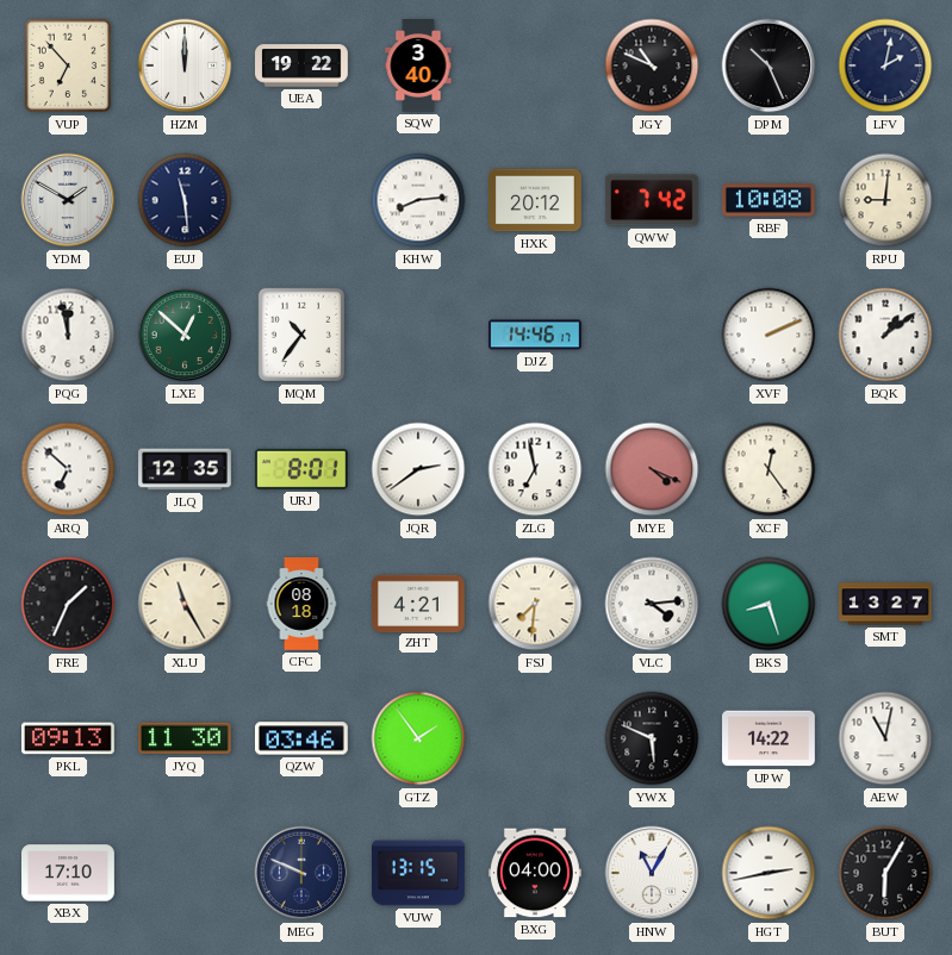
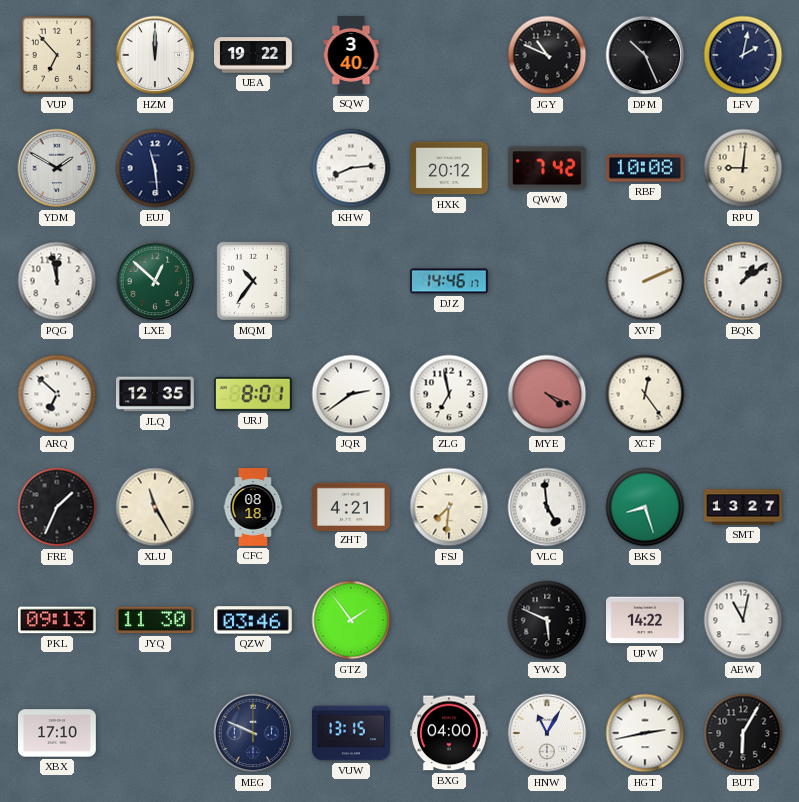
VLC: 4:14 -> 4:59 (547, 507)
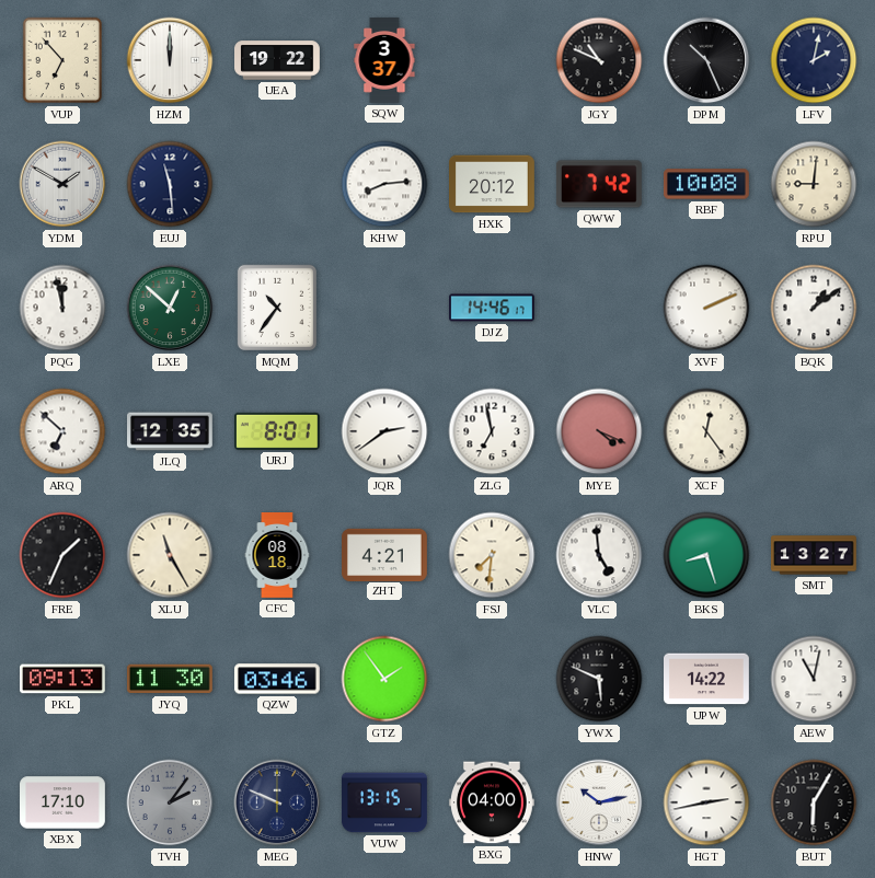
SQW: 3:40 -> 3:37 (384, 61)
TVH: none -> 2:06 (170, 802)
HNW: 11:05 -> 10:13 (599, 802)
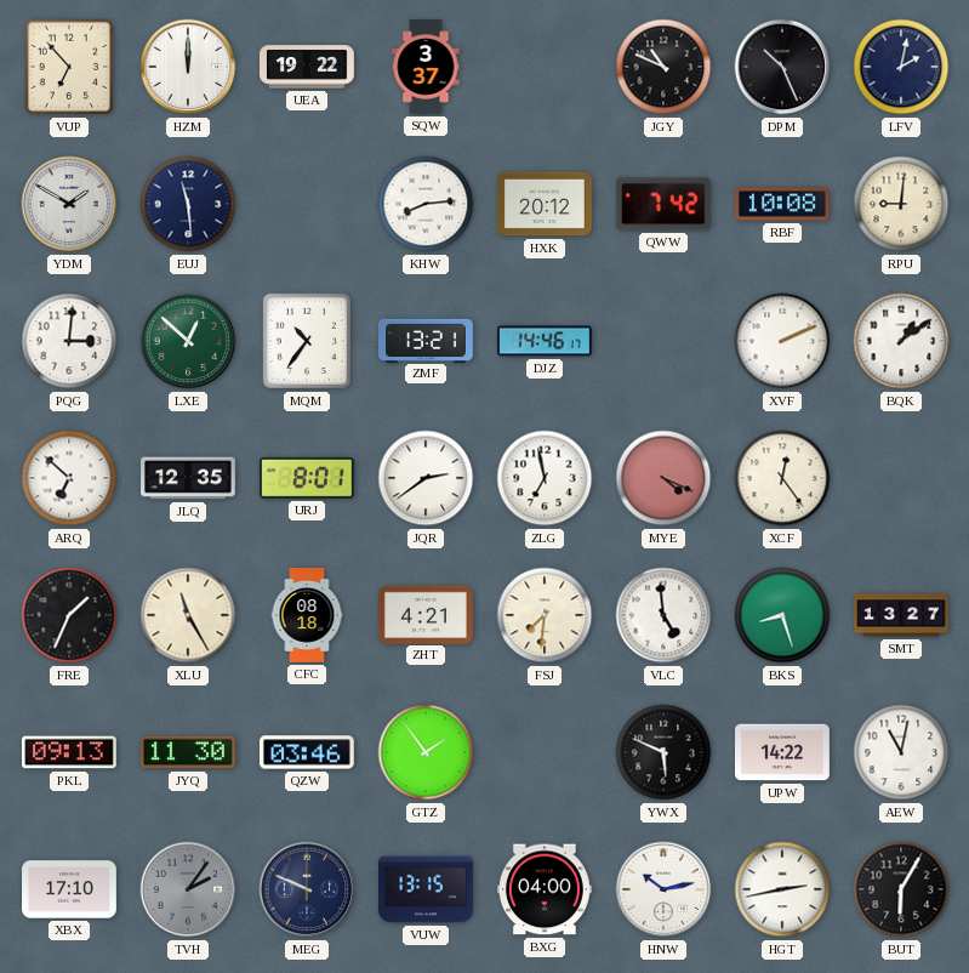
PQG: 11:58 -> 3:01 (69, 341)
ZMF: none -> 13:21 (427, 340)
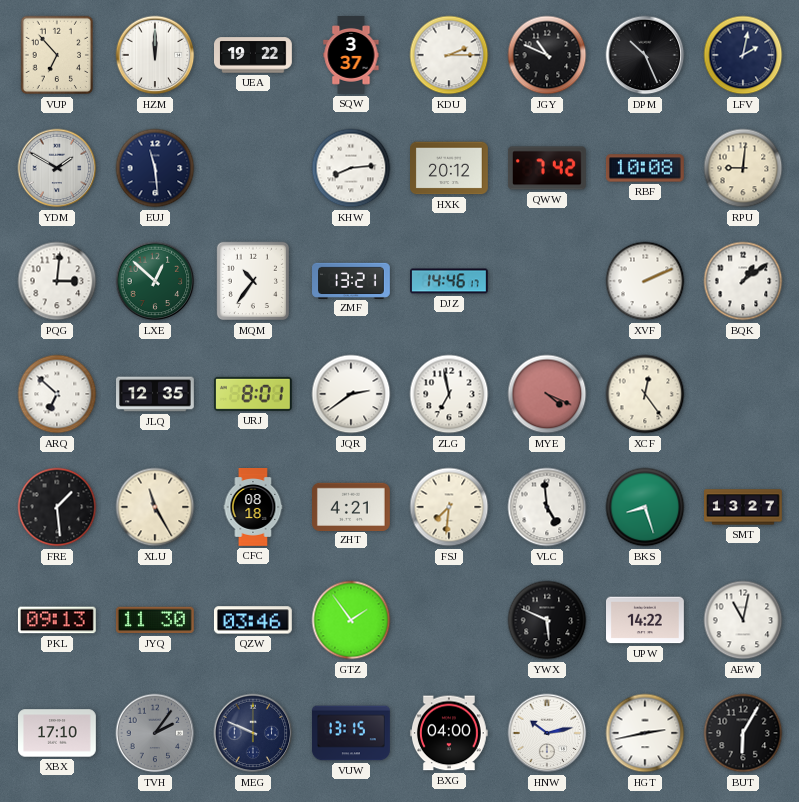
KDU: none -> 2:15 (449, 55)
FRE: 1:34 -> 1:29 (57, 507)
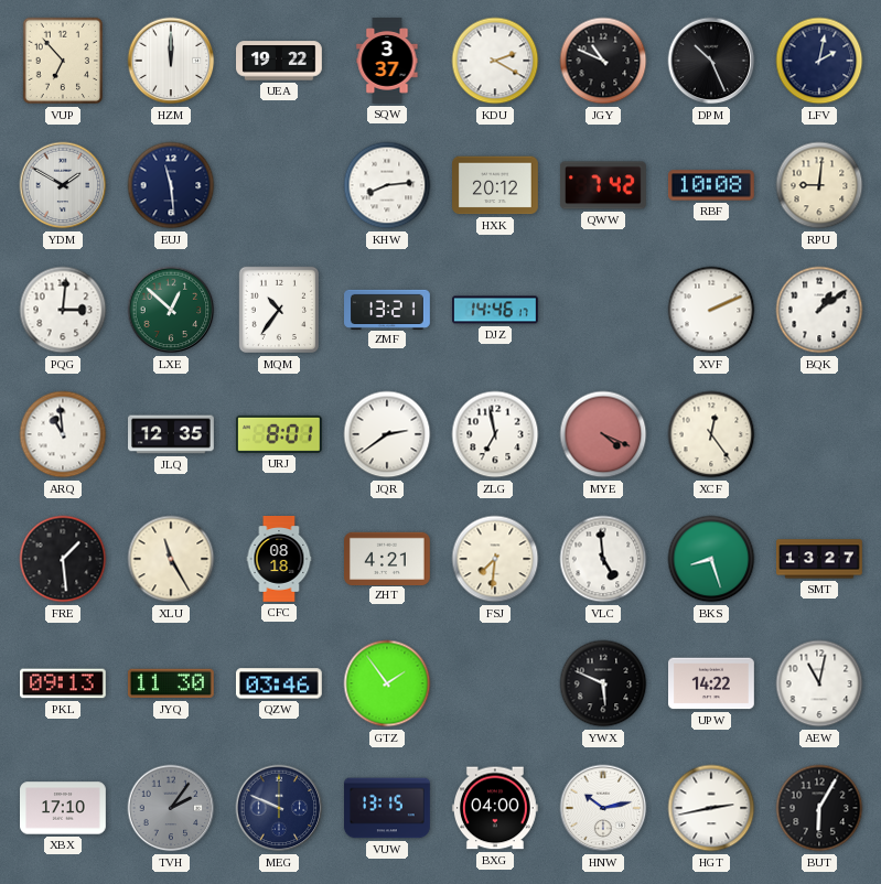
KDU: 2:15 -> 2:20 (495, 61)
ARQ: 6:52 -> 10:59 (63, 434)
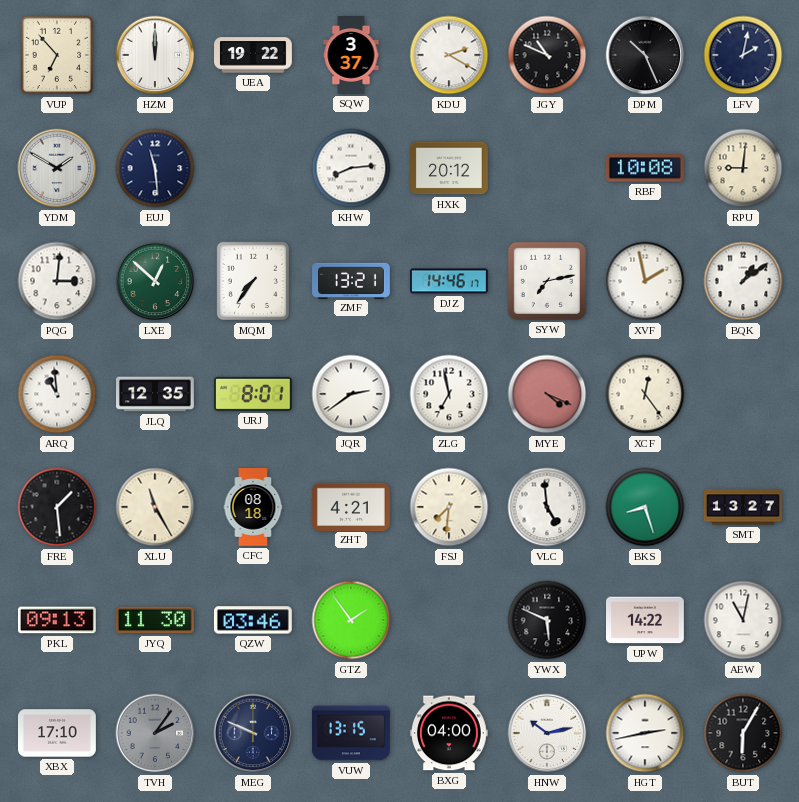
QWW: 7:42 -> none (603, 185)
MQM: 10:36 -> 7:36 (252, 281)
SYW: none -> 7:13 (547, 281)
XVF: 2:11 -> 1:58 (645, 281)
